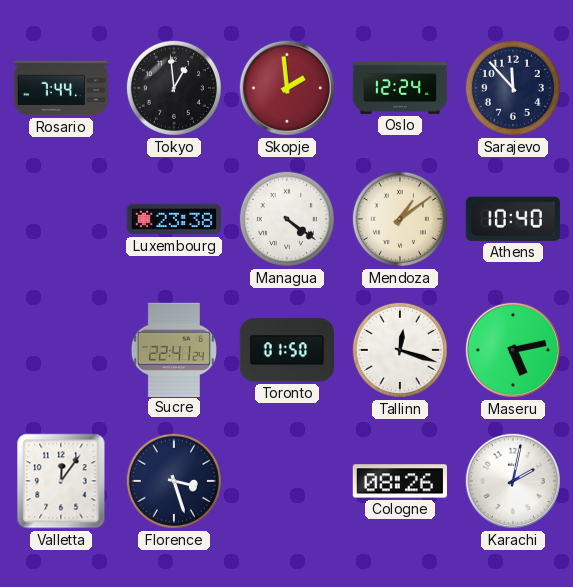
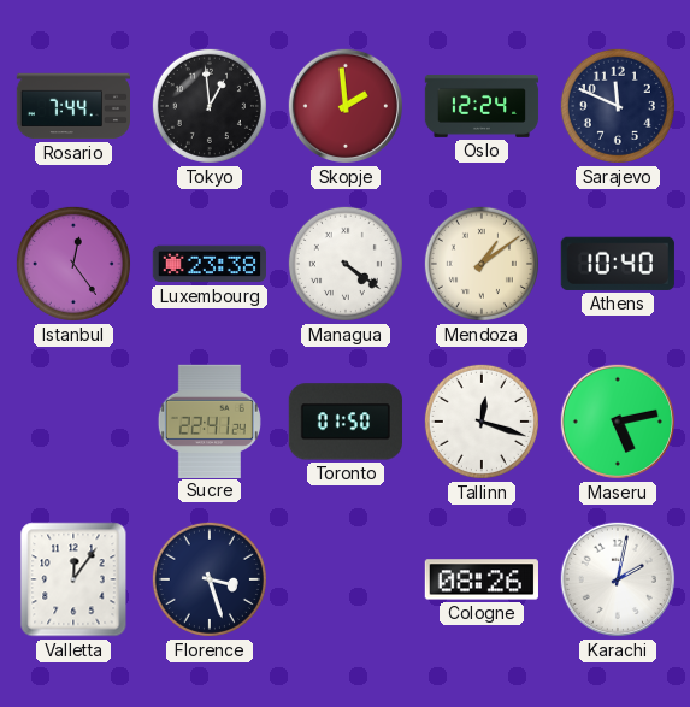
Sarajevo: 11:53 -> 11:49 (618, 106)
Istanbul: none -> 12:24 (73, 264)
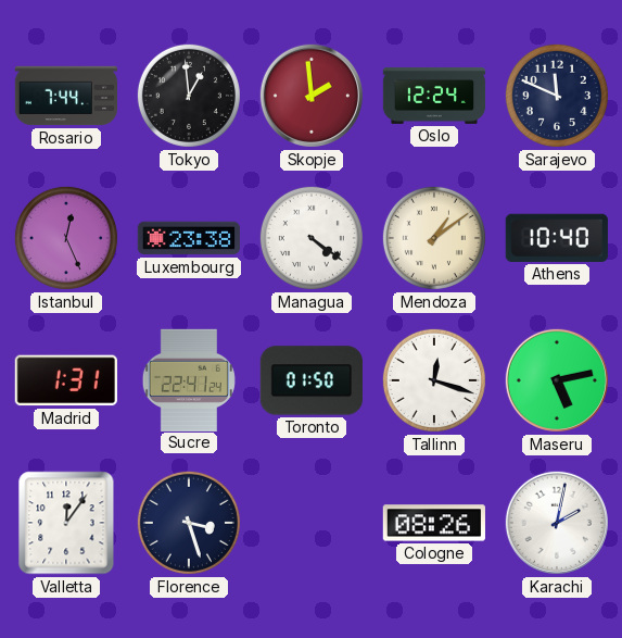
Istanbul: 12:24 -> 12:26 (66, 238)
Madrid: none -> 1:31 (66, 380)
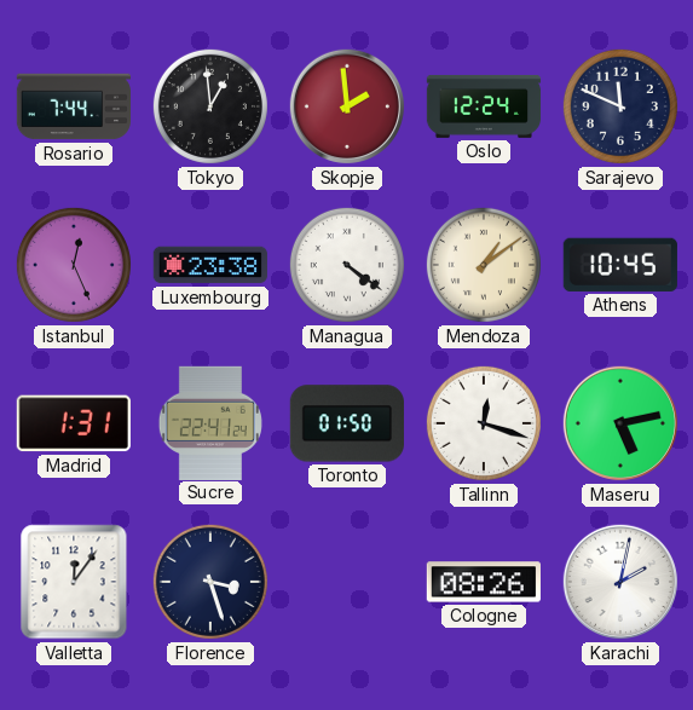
Athens: 10:40 -> 10:45 (620, 265)
